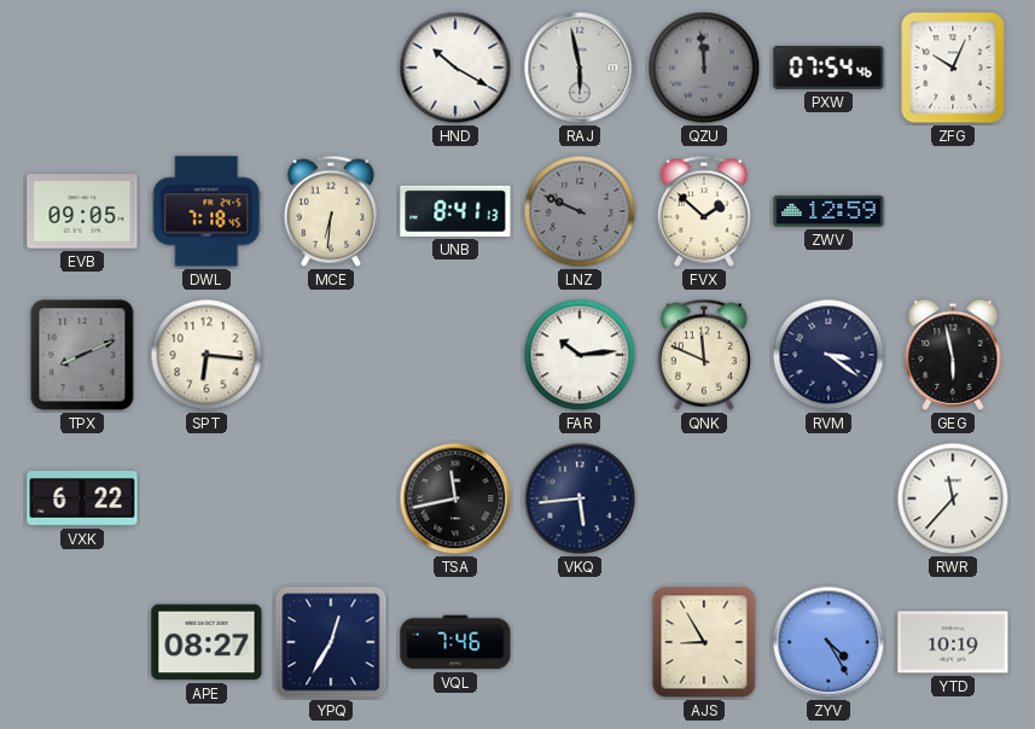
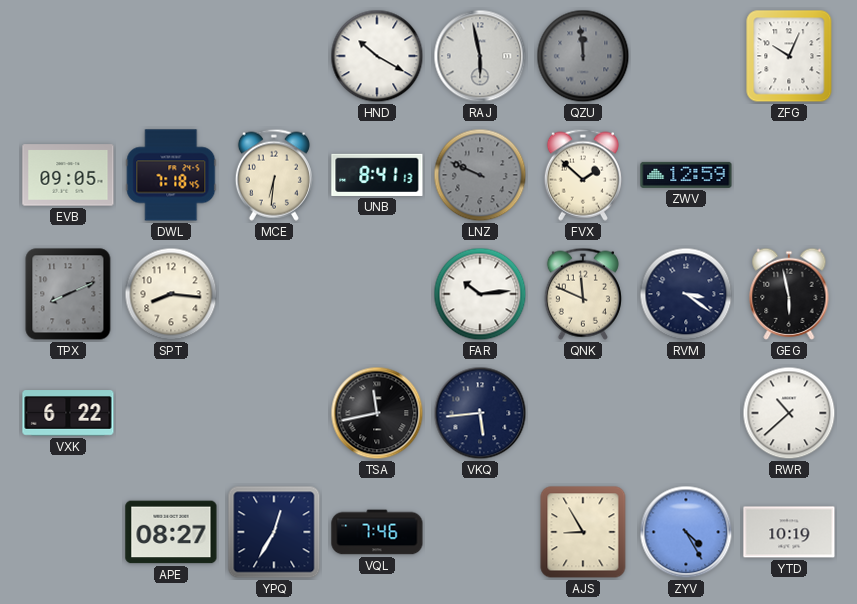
PXW: 07:54 -> none (828, 68)
SPT: 6:16 -> 8:16 (171, 294)
RWR: 11:37 -> 10:38 (789, 413)
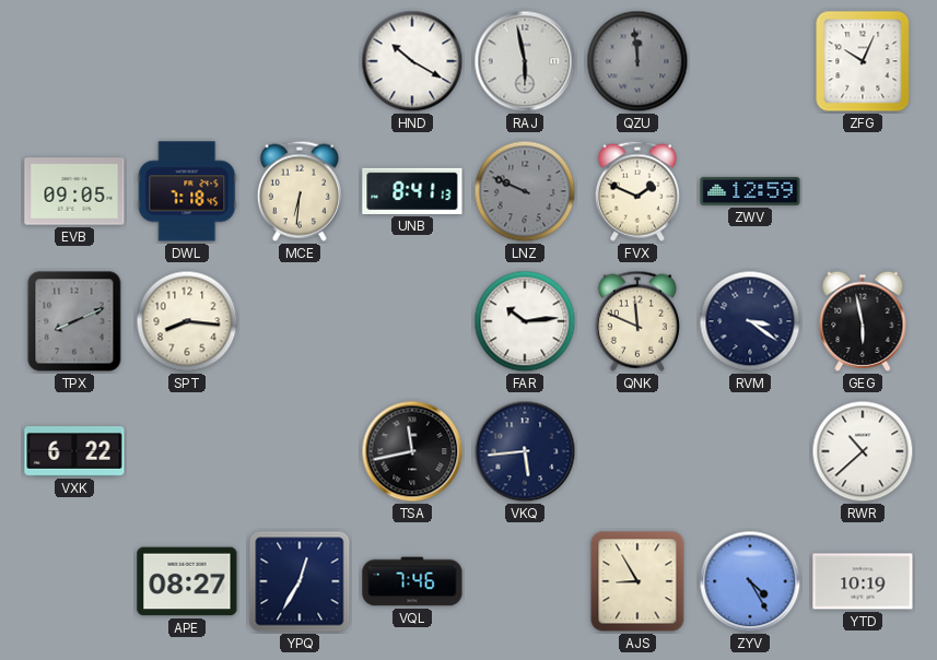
FVX: 1:52 -> 1:49 (637, 191)
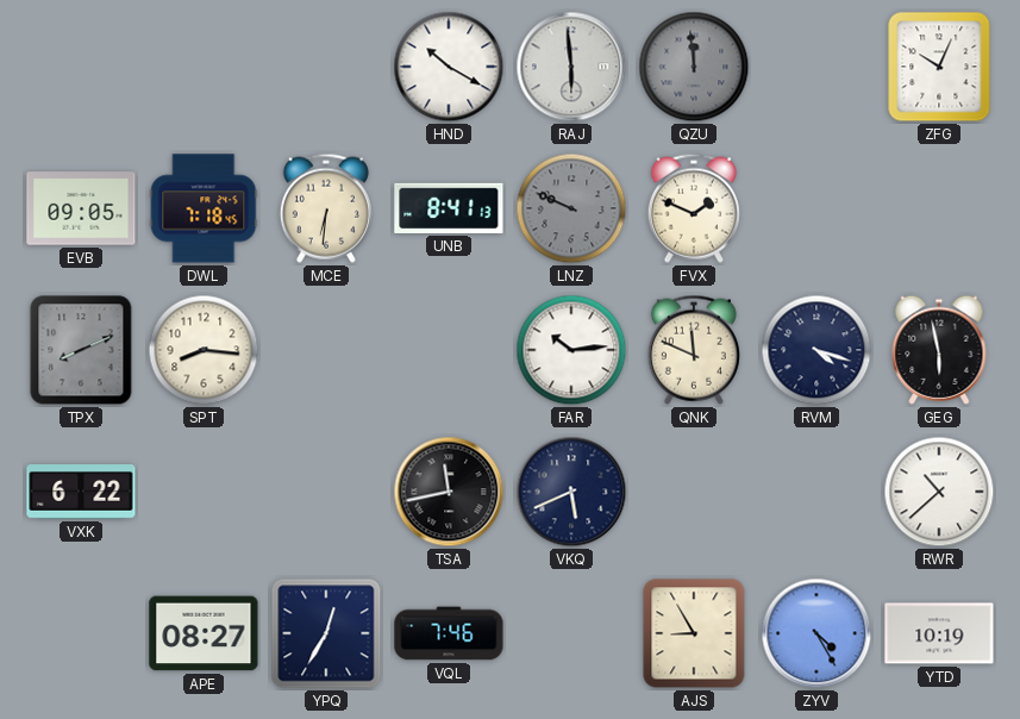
RAJ: 5:58 -> 5:59 (571, 67)
ZWV: 12:59 -> none (750, 191)
RVM: 3:21 -> 4:18 (816, 350)
VKQ: 5:44 -> 5:41 (571, 492)
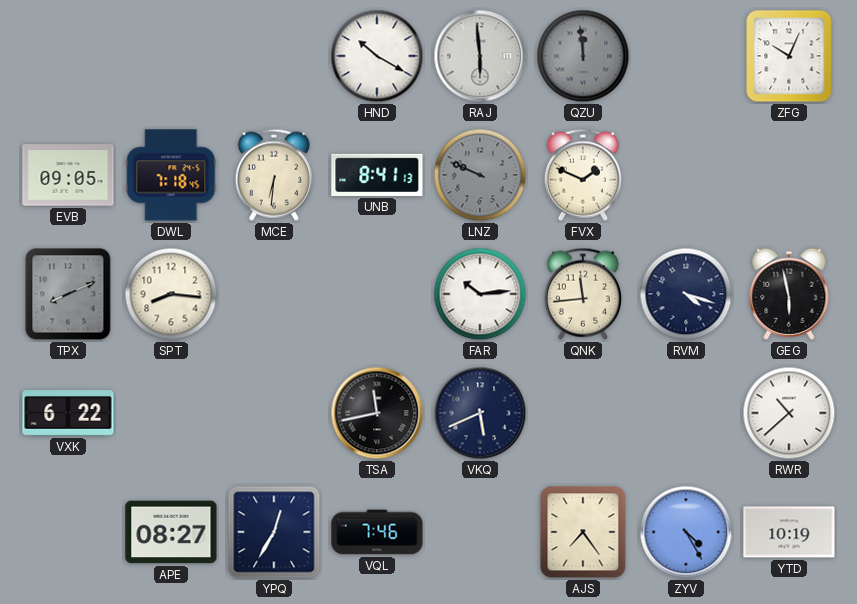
QNK: 11:49 -> 11:44 (583, 294)
AJS: 8:55 -> 7:24 (583, 532)
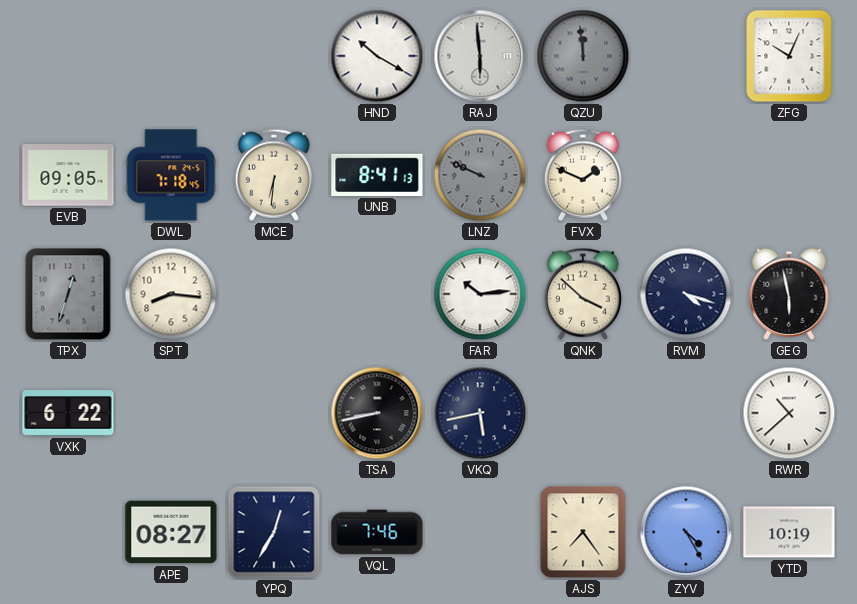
TPX: 8:11 -> 12:33 (68, 294)
QNK: 11:44 -> 3:52 (583, 294)
TSA: 11:43 -> 8:43 (377, 413)
VKQ: 5:41 -> 5:43 (480, 413)
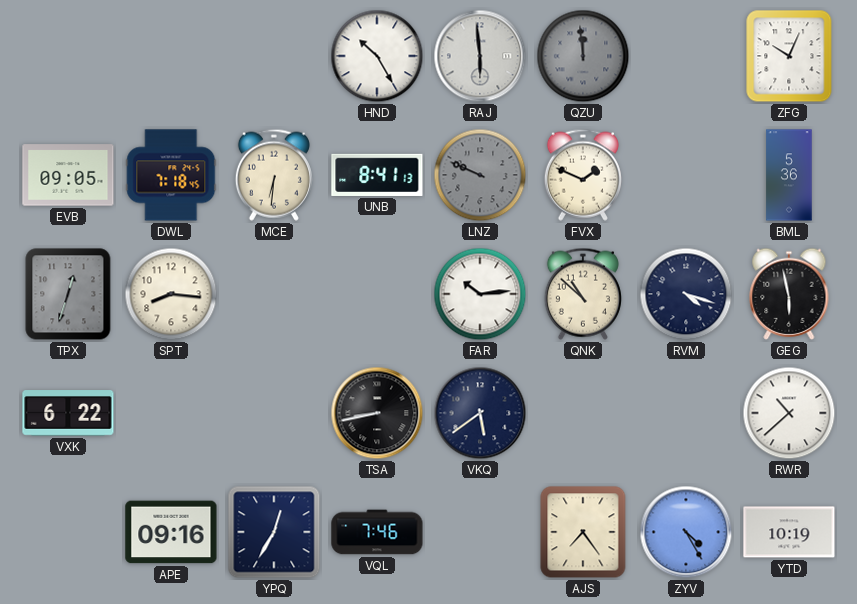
HND: 10:20 -> 10:25 (377, 56)
BML: none -> 5:36 (789, 175)
QNK: 3:52 -> 10:52 (583, 294)
VKQ: 5:43 -> 5:39 (480, 413)
APE: 08:27 -> 09:16 (171, 532)
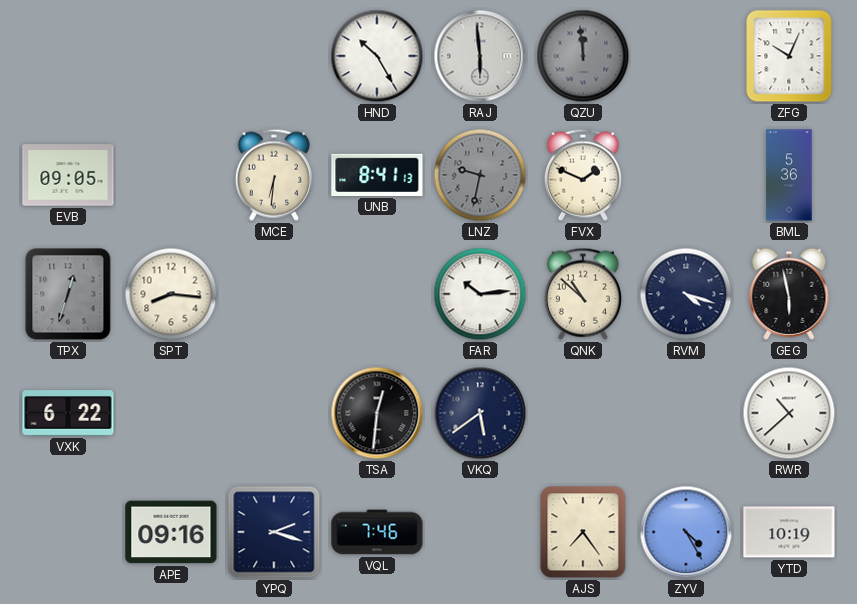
DWL: 7:18 -> none (171, 175)
LNZ: 9:49 -> 9:32 (480, 175)
TSA: 8:43 -> 12:31 (377, 413)
YPQ: 12:35 -> 2:18 (274, 532)
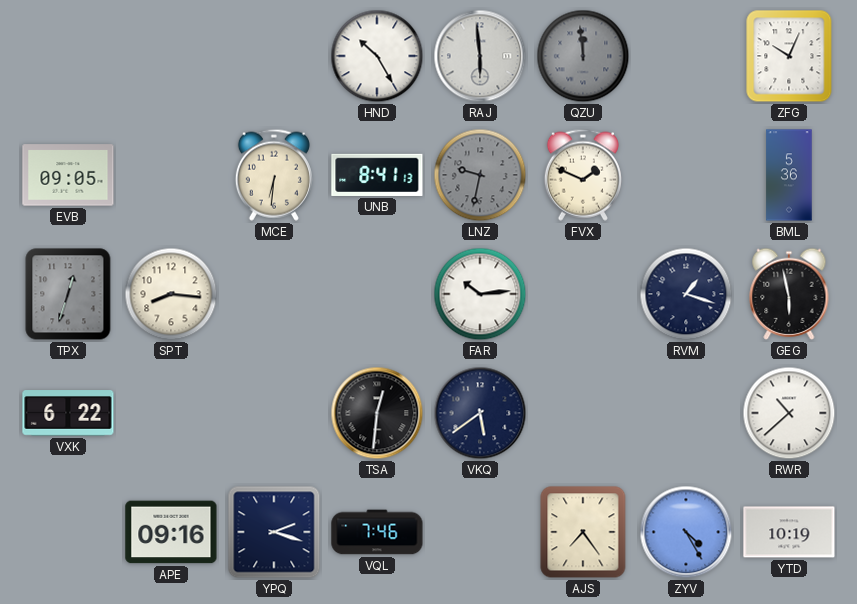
QNK: 10:52 -> none (583, 294)
RVM: 4:18 -> 1:18 (686, 294)
